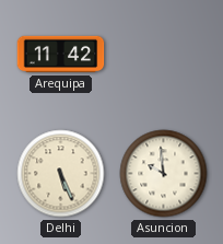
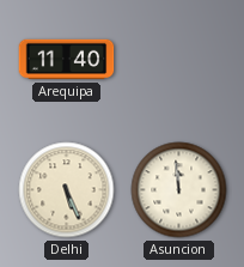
Arequipa: 11:42 -> 11:40 (67, 60)
Asuncion: 9:59 -> 11:59 (179, 190)
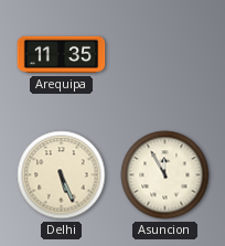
Arequipa: 11:40 -> 11:35 (62, 55)
Asuncion: 11:59 -> 11:55 (165, 175)
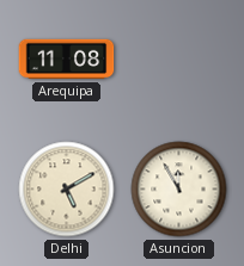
Arequipa: 11:35 -> 11:08 (67, 60)
Delhi: 5:26 -> 5:10 (67, 190)
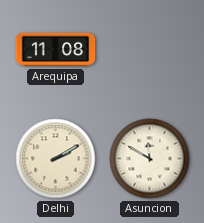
Delhi: 5:10 -> 2:10 (56, 159)
Asuncion: 11:55 -> 11:50 (150, 159)
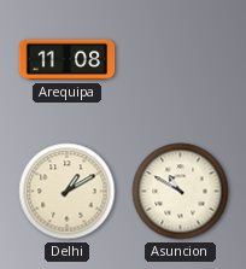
Delhi: 2:10 -> 1:10 (68, 192)
Asuncion: 11:50 -> 10:50 (181, 192)
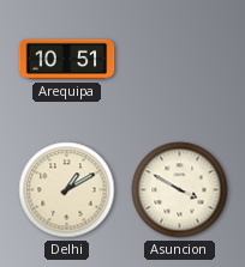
Arequipa: 11:08 -> 10:51 (67, 60)
Asuncion: 10:50 -> 3:50 (180, 190)
